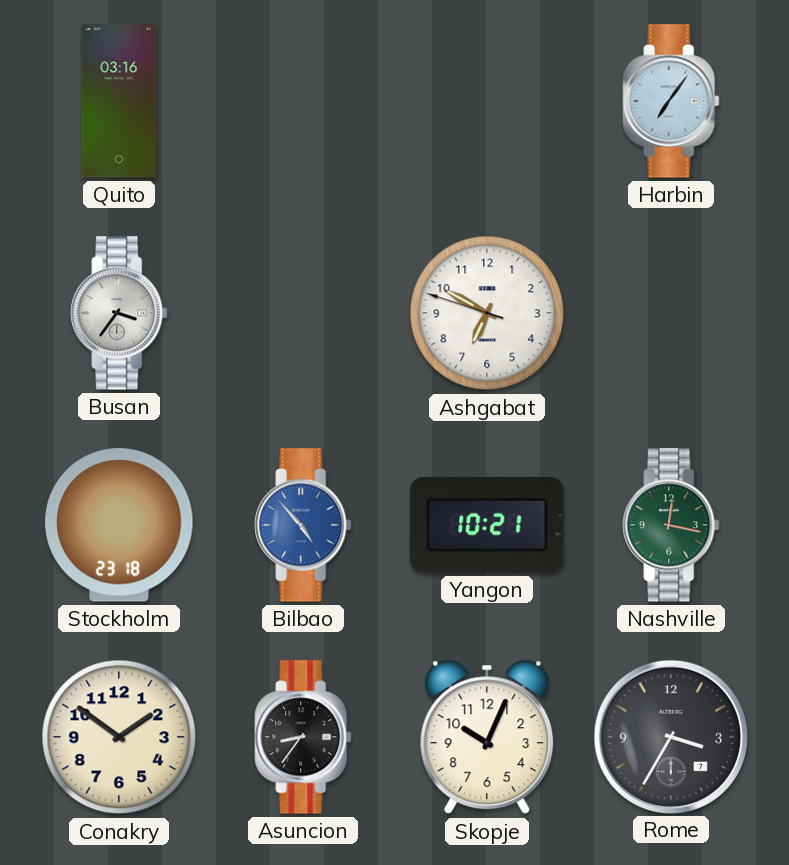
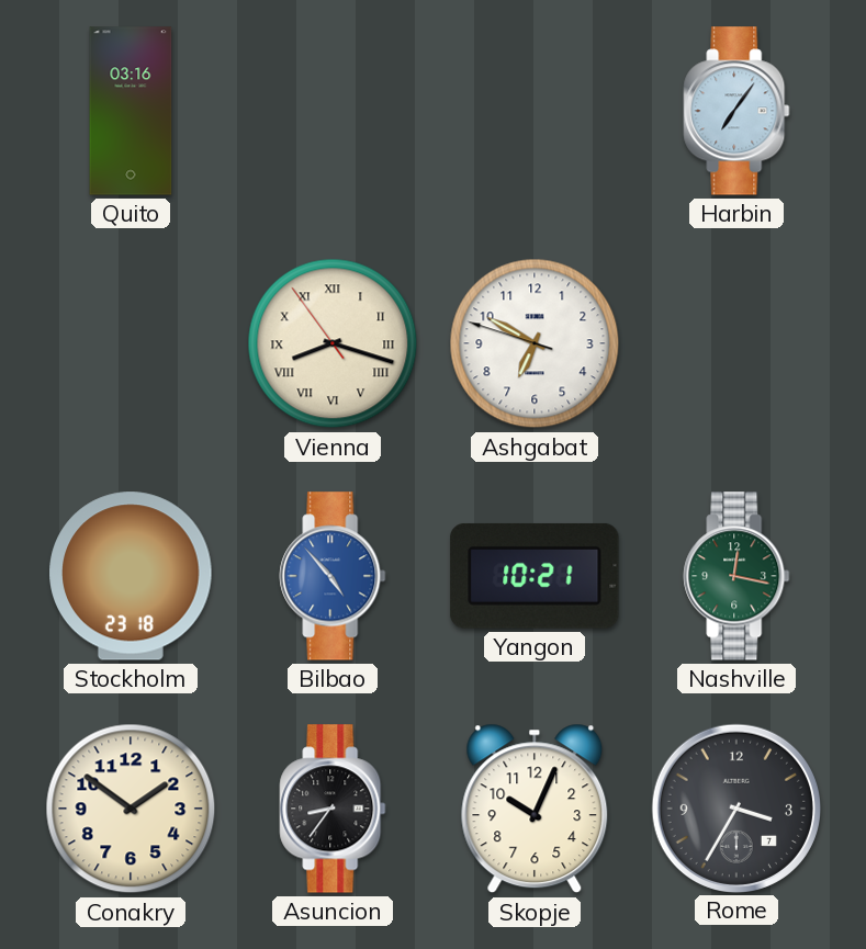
Busan: 3:36 -> none (119, 313)
Vienna: none -> 8:17 (333, 343)
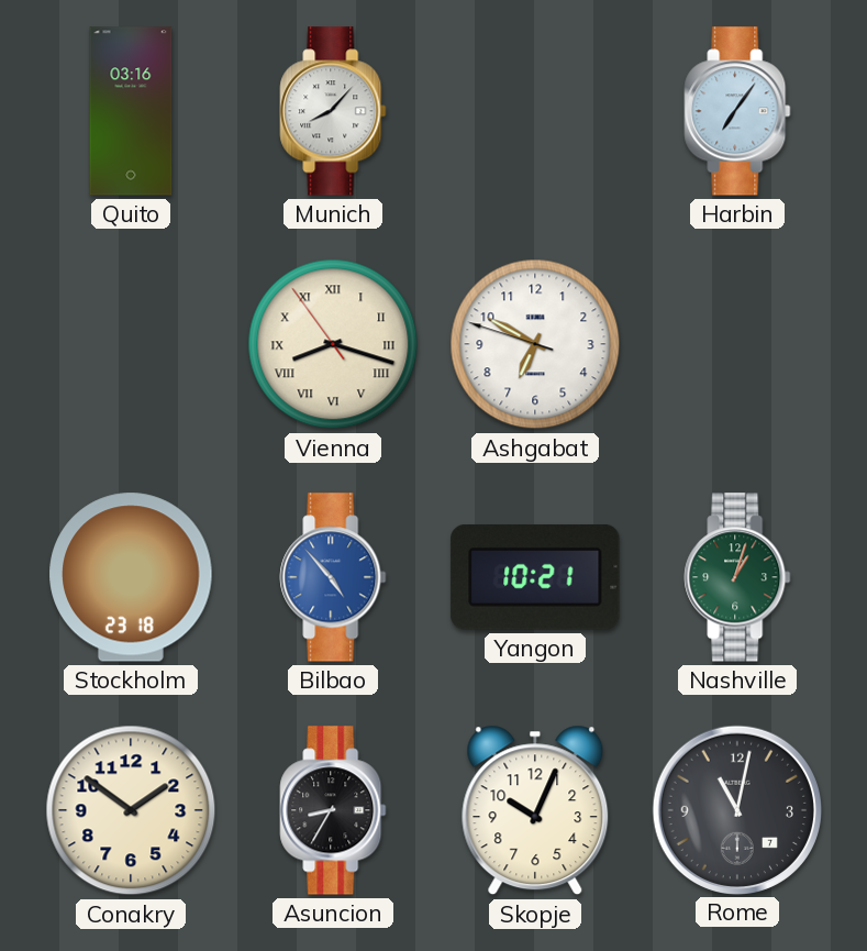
Munich: none -> 8:07 (333, 111)
Nashville: 12:17 -> 1:03 (737, 577)
Asuncion: 8:36 -> 8:35 (333, 810)
Rome: 3:35 -> 11:02 (736, 809)
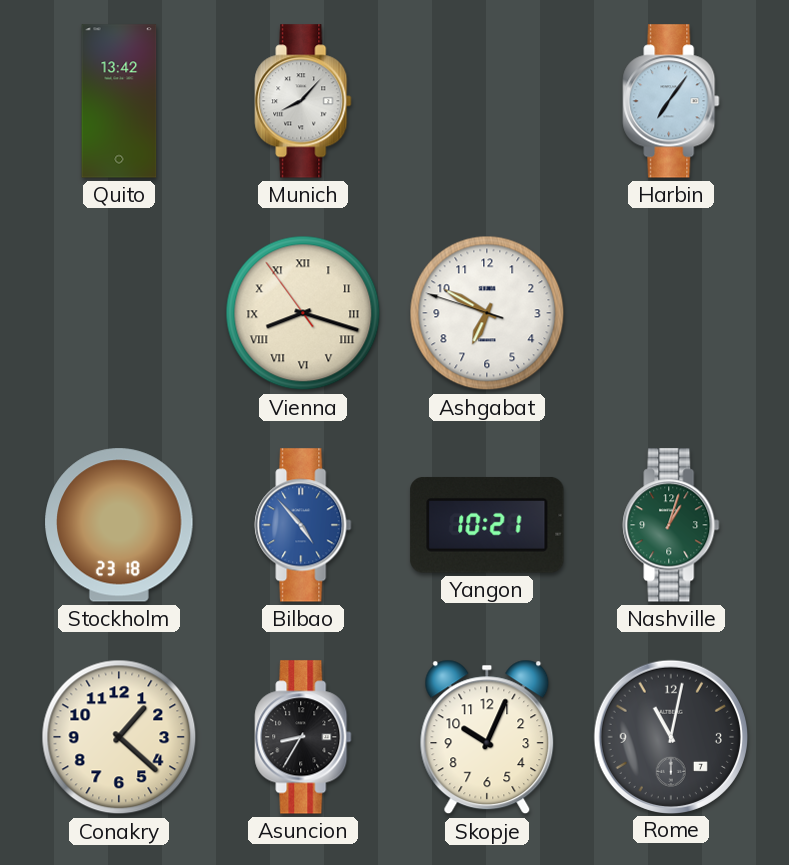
Quito: 03:16 -> 13:42 (119, 101)
Conakry: 1:51 -> 1:22 (119, 737)
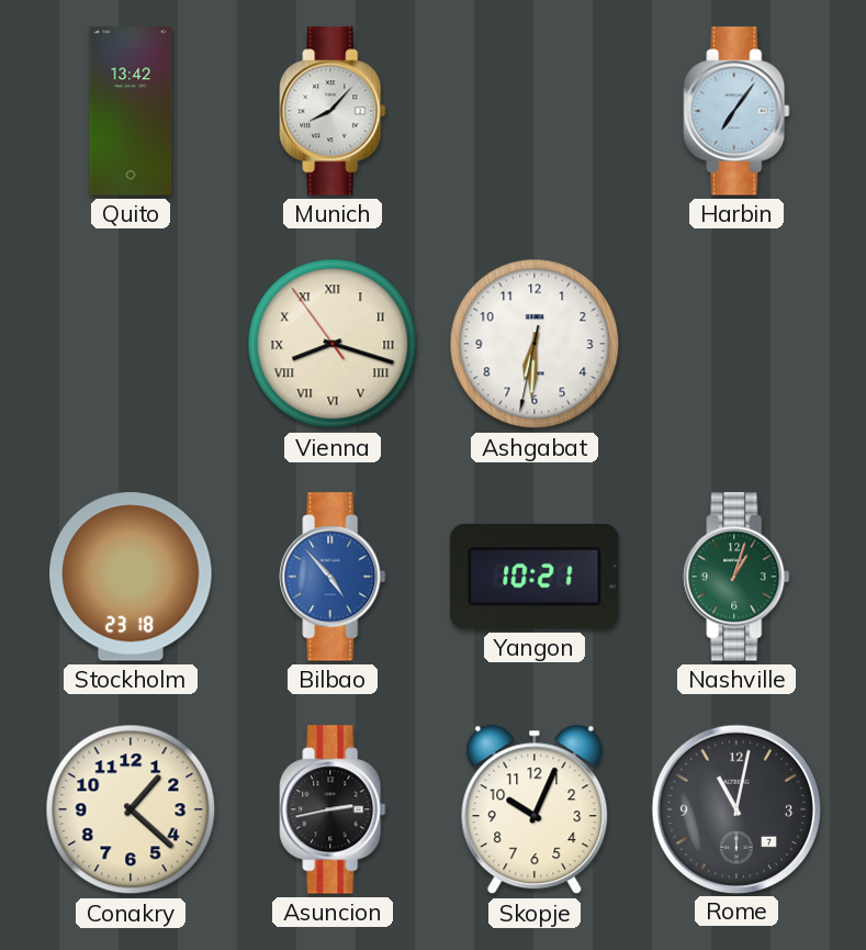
Ashgabat: 6:49 -> 6:30 (535, 344)
Asuncion: 8:35 -> 2:43 (333, 809)
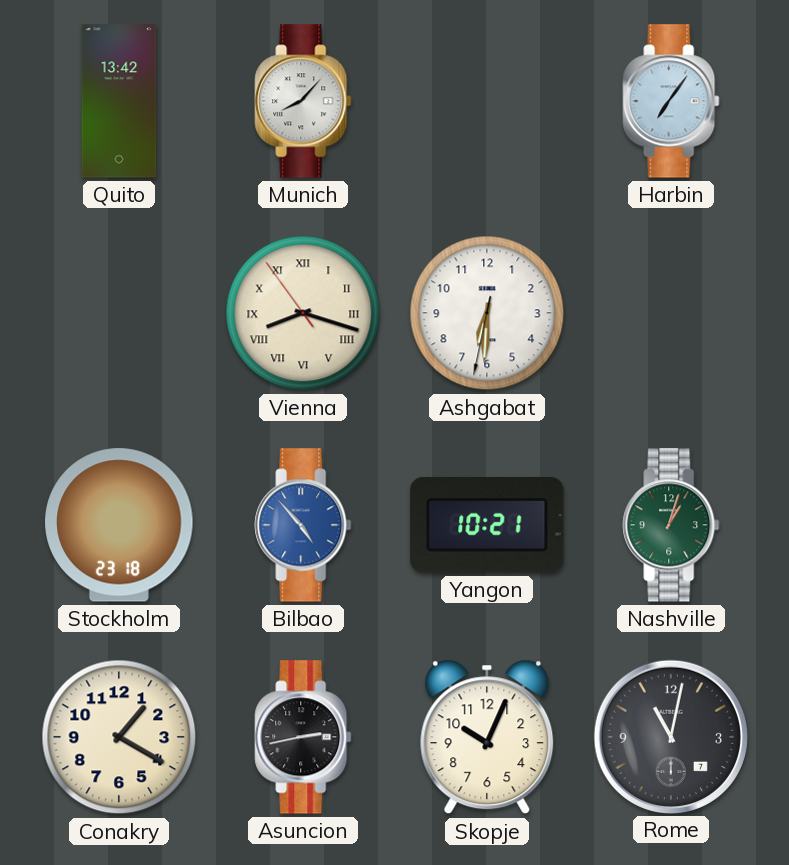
Conakry: 1:22 -> 1:20 (119, 737)
